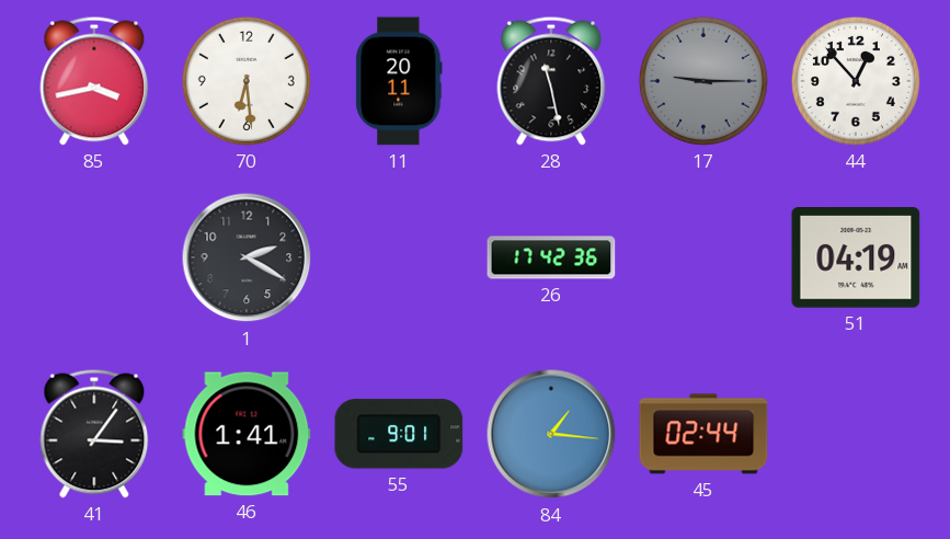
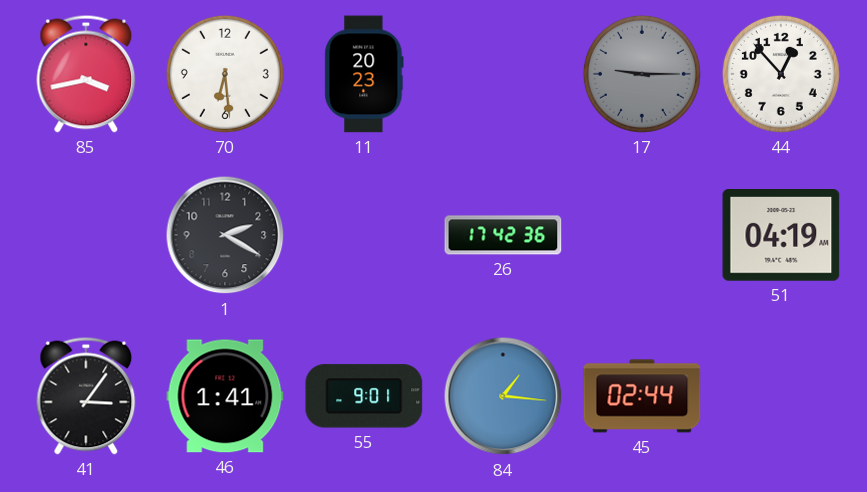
11: 20:11 -> 20:23 (364, 74)
28: 11:28 -> none (551, 81)
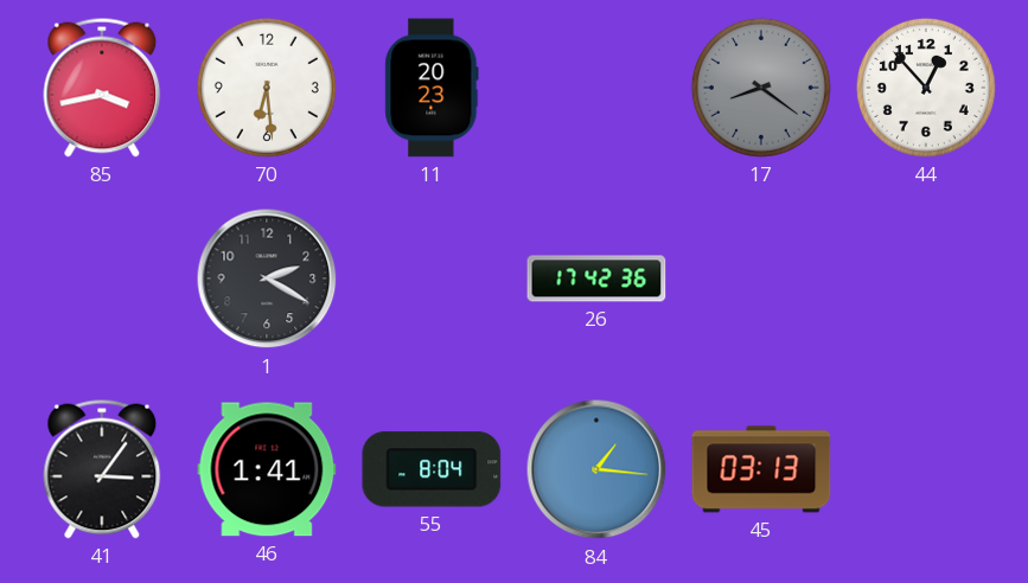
17: 9:15 -> 8:21 (761, 88)
51: 04:19 -> none (781, 236)
55: 9:01 -> 8:04 (432, 469)
45: 02:44 -> 03:13 (761, 469)
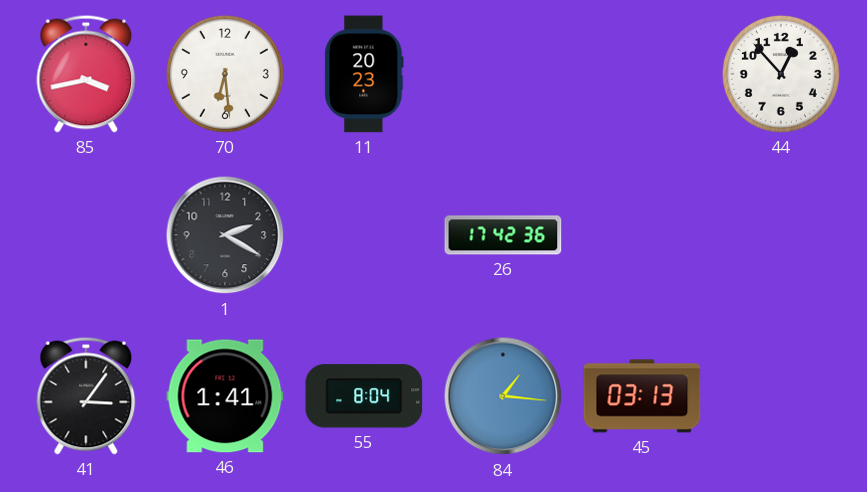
17: 8:21 -> none (761, 88)
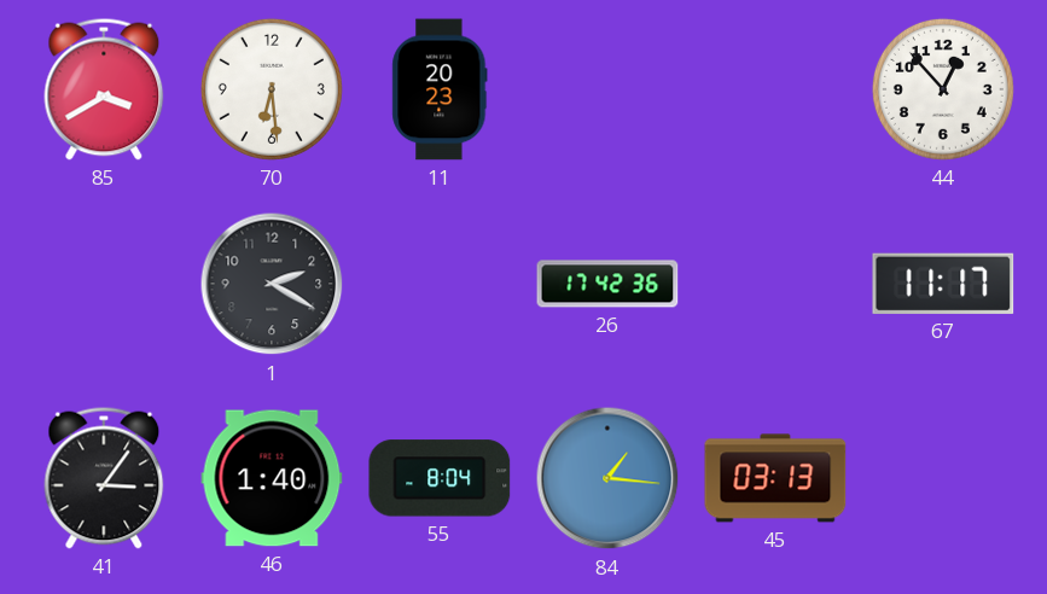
85: 3:43 -> 3:40 (104, 89)
67: none -> 11:17 (943, 284)
46: 1:41 -> 1:40 (272, 478)
